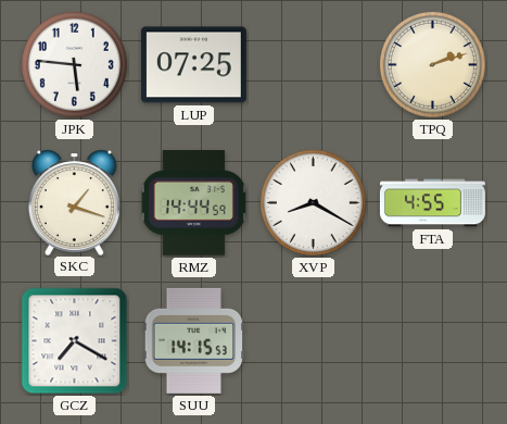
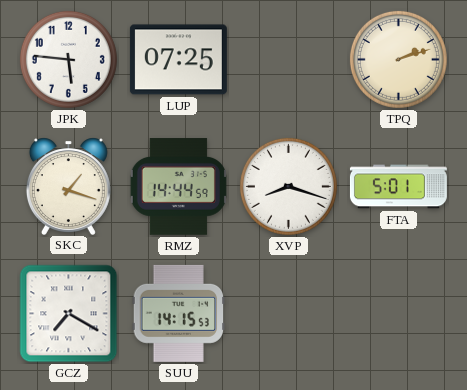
XVP: 8:20 -> 8:18 (288, 186)
FTA: 4:55 -> 5:01 (398, 187)
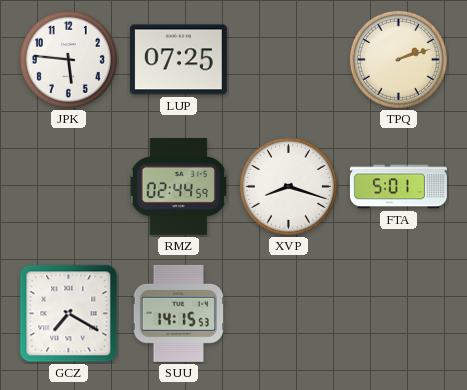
SKC: 1:18 -> none (68, 186)
RMZ: 14:44 -> 02:44 (178, 187)
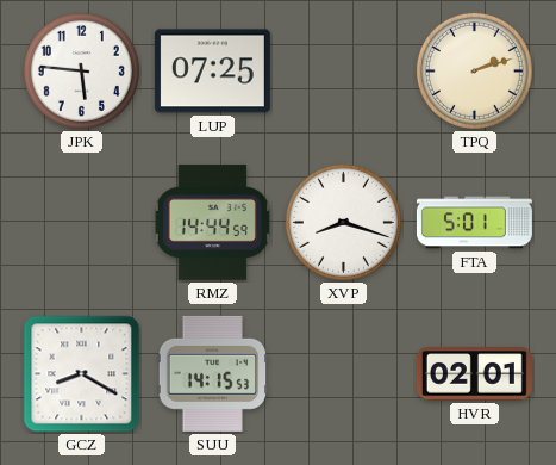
RMZ: 02:44 -> 14:44 (212, 223)
GCZ: 7:20 -> 8:20 (82, 374)
HVR: none -> 02:01 (474, 374)
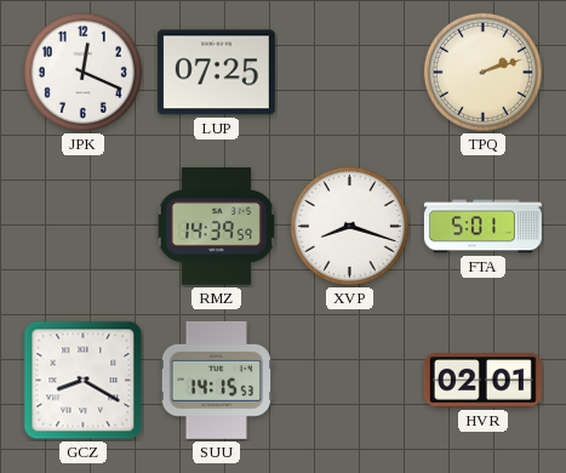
JPK: 5:46 -> 12:19 (82, 72)
RMZ: 14:44 -> 14:39 (216, 227)
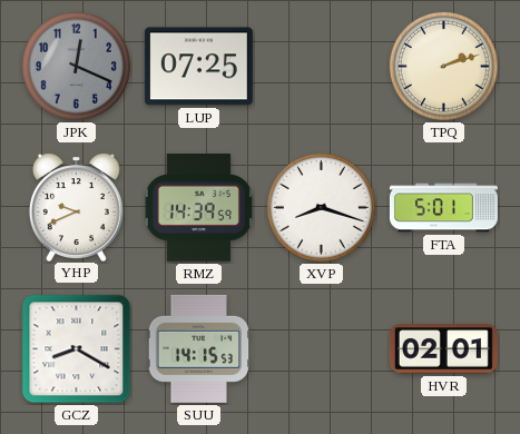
JPK dial: white -> grey (76, 66)
YHP: none -> 9:41 (76, 207)
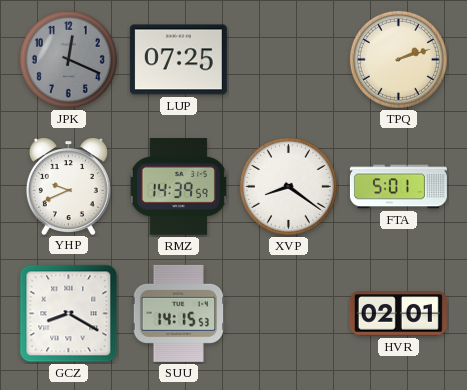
XVP: 8:18 -> 8:21 (288, 186)
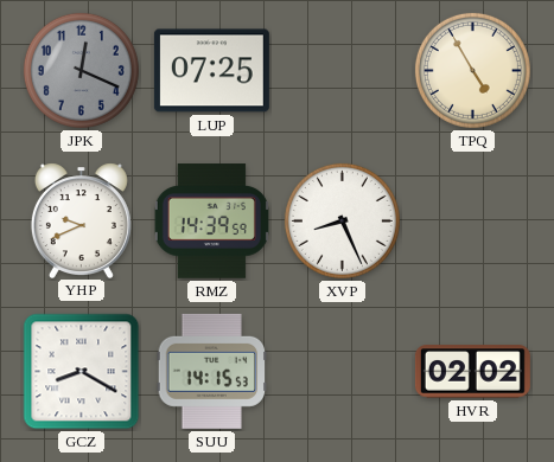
TPQ: 2:12 -> 4:55 (472, 70)
XVP: 8:21 -> 8:26 (342, 220)
FTA: 5:01 -> none (398, 187)
HVR: 02:01 -> 02:02 (472, 372)
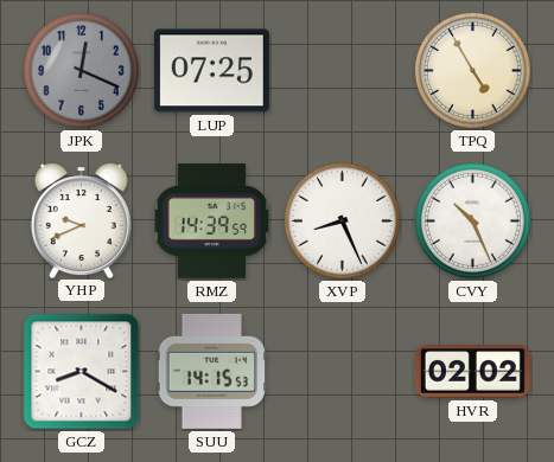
CVY: none -> 10:26 (472, 220)
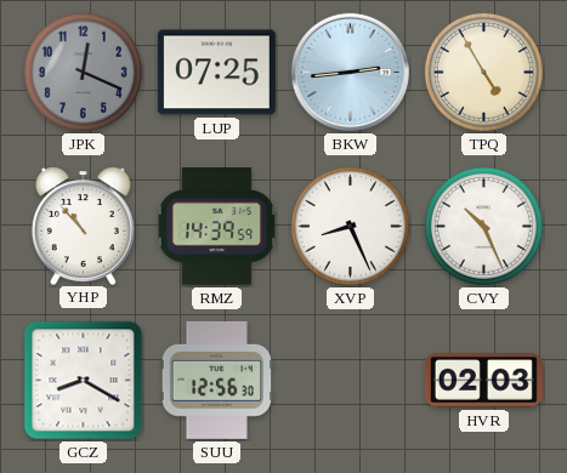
BKW: none -> 2:44 (350, 72)
YHP: 9:41 -> 10:53 (83, 226)
SUU: 14:15 -> 12:56 (217, 380)
HVR: 02:02 -> 02:03 (483, 381)
